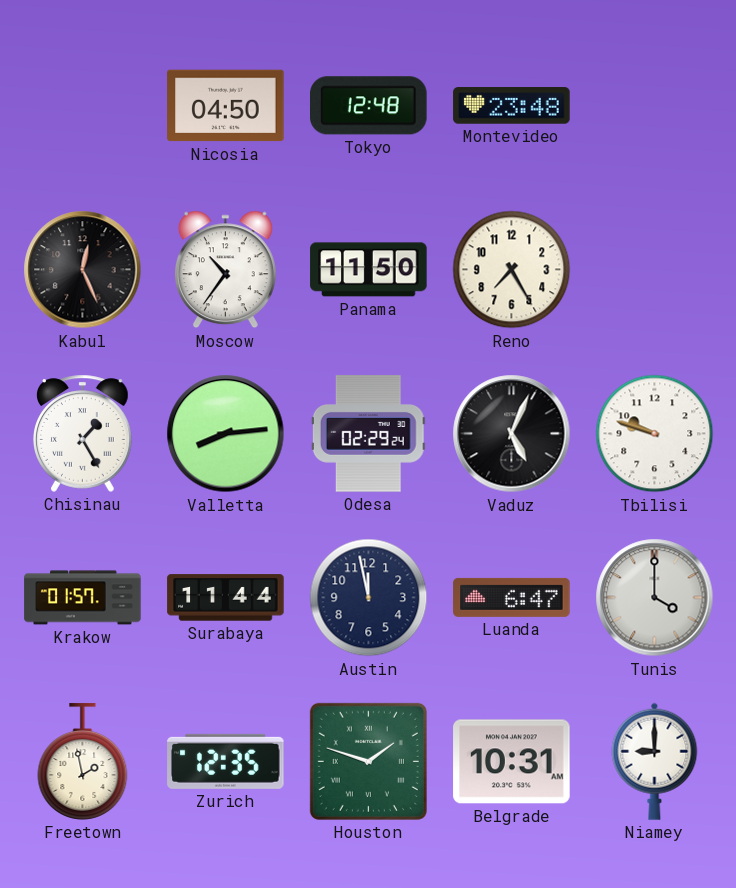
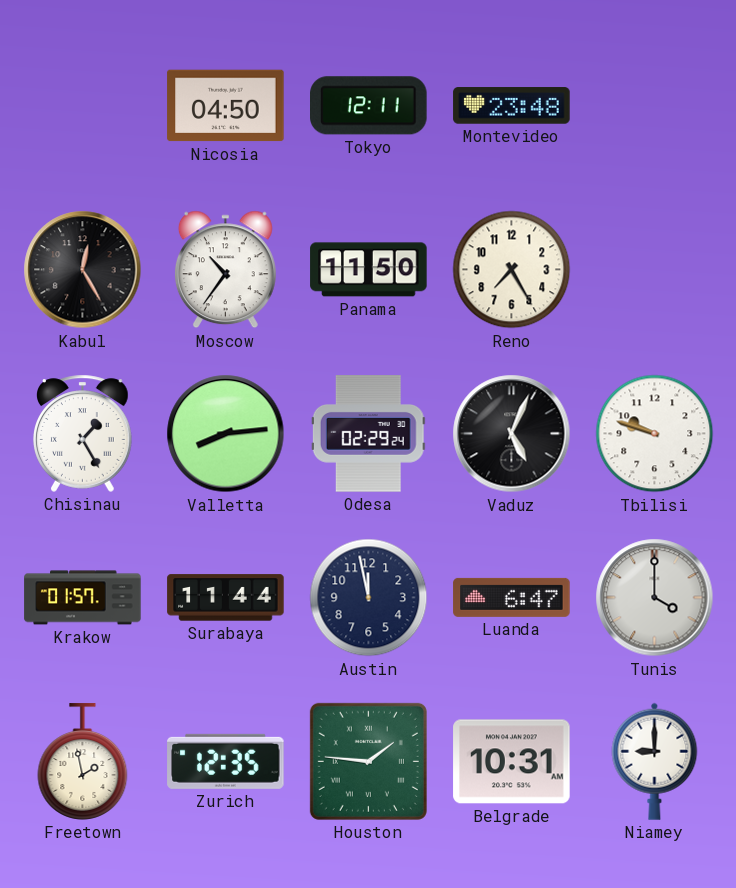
Tokyo: 12:48 -> 12:11 (369, 106)
Kabul: 12:26 -> 12:25 (83, 270)
Houston: 1:48 -> 1:46 (368, 761)
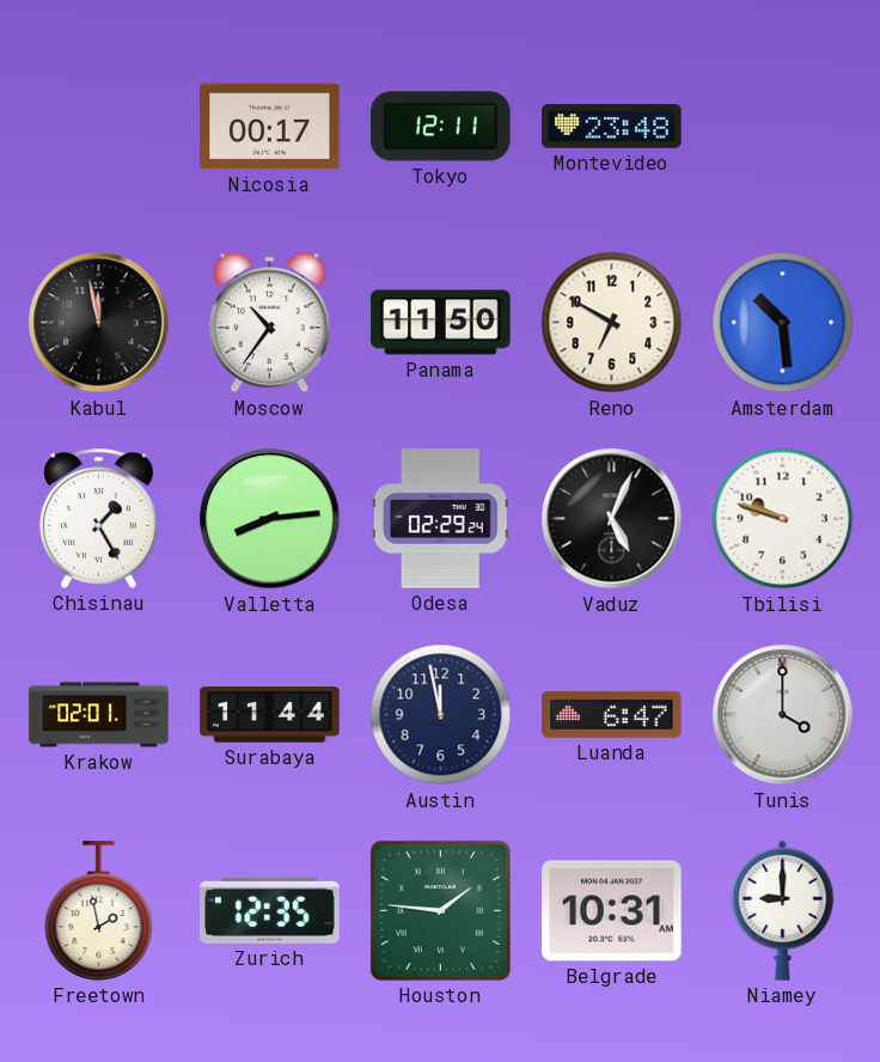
Nicosia: 04:50 -> 00:17 (270, 127)
Kabul: 12:25 -> 11:58 (99, 323)
Reno: 7:25 -> 6:50 (612, 323)
Amsterdam: none -> 10:29 (783, 323)
Krakow: 01:57 -> 02:01 (99, 715)
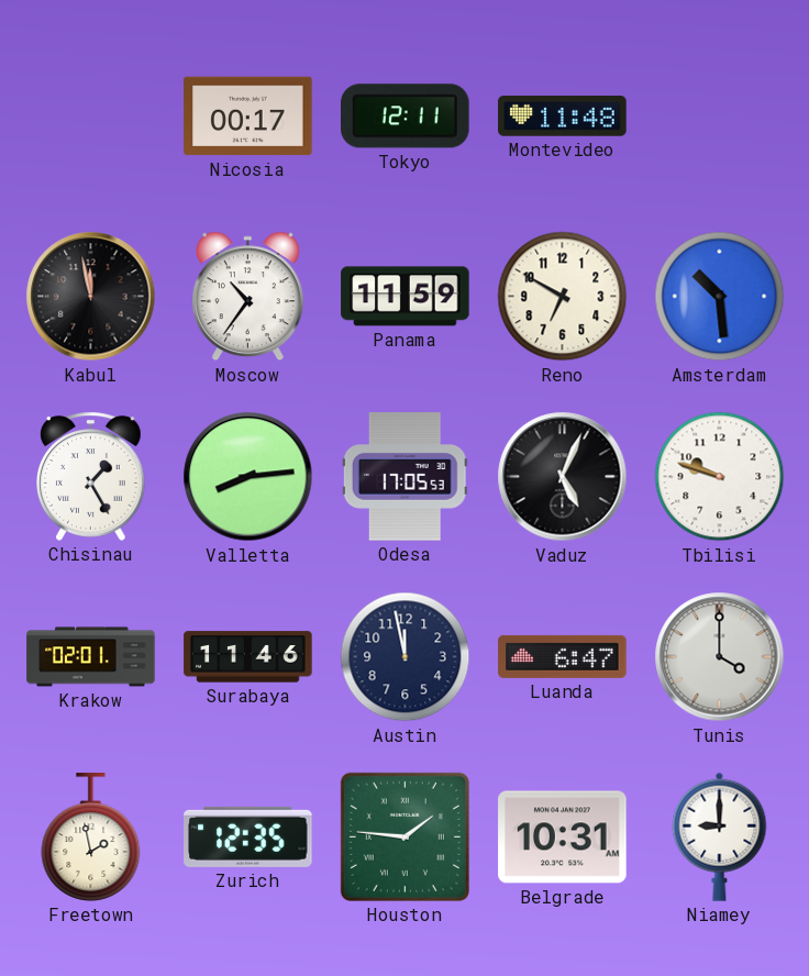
Montevideo: 23:48 -> 11:48 (563, 117)
Panama: 11:50 -> 11:59 (406, 297)
Odesa: 02:29 -> 17:05 (404, 477)
Surabaya: 11:44 -> 11:46 (248, 657)
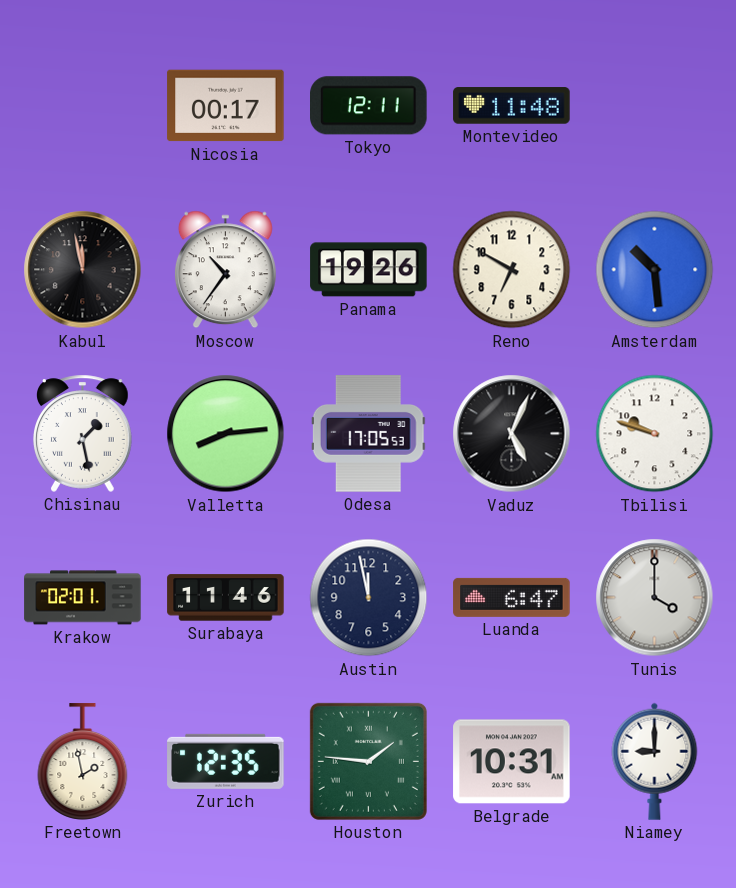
Panama: 11:59 -> 19:26 (369, 270)
Chisinau: 1:25 -> 1:28 (83, 433)
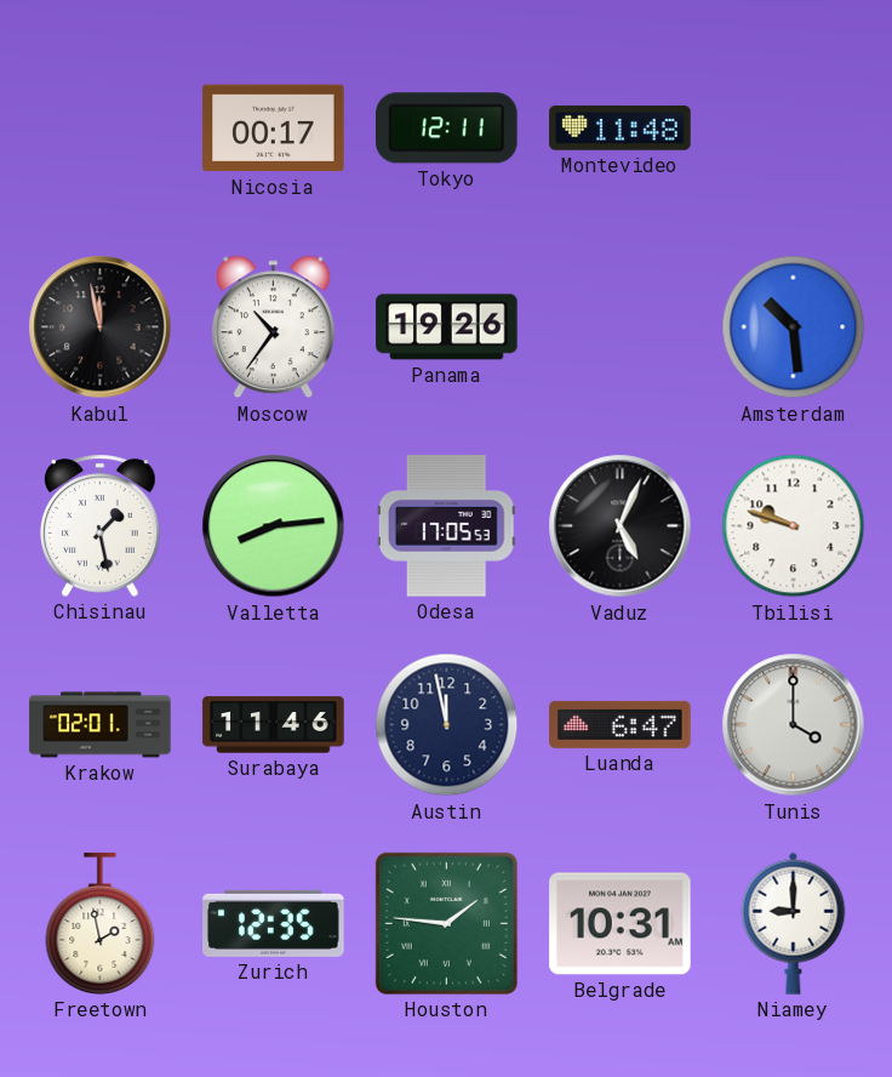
Reno: 6:50 -> none (512, 270)
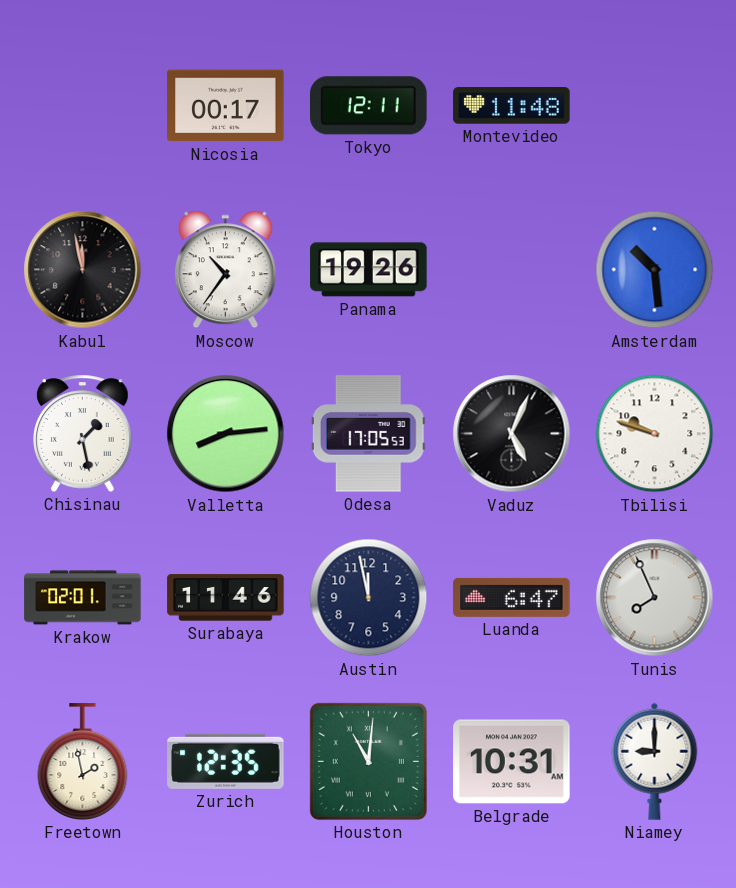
Tunis: 4:00 -> 7:56 (655, 598)
Houston: 1:46 -> 11:01 (368, 761)
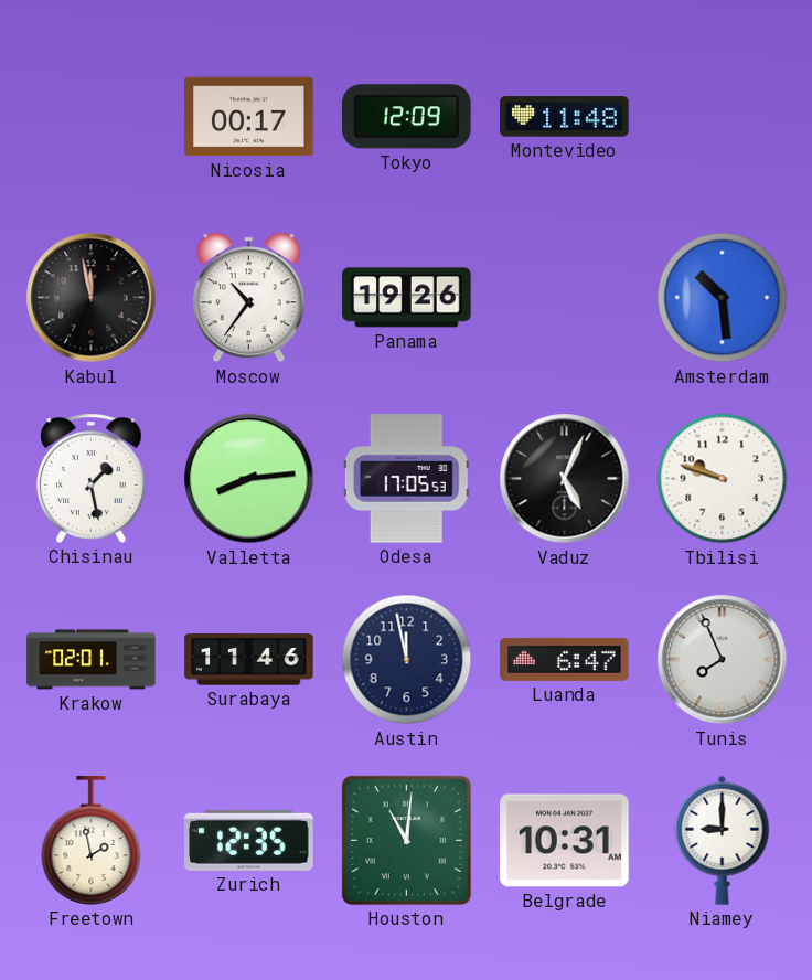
Tokyo: 12:11 -> 12:09 (407, 117)
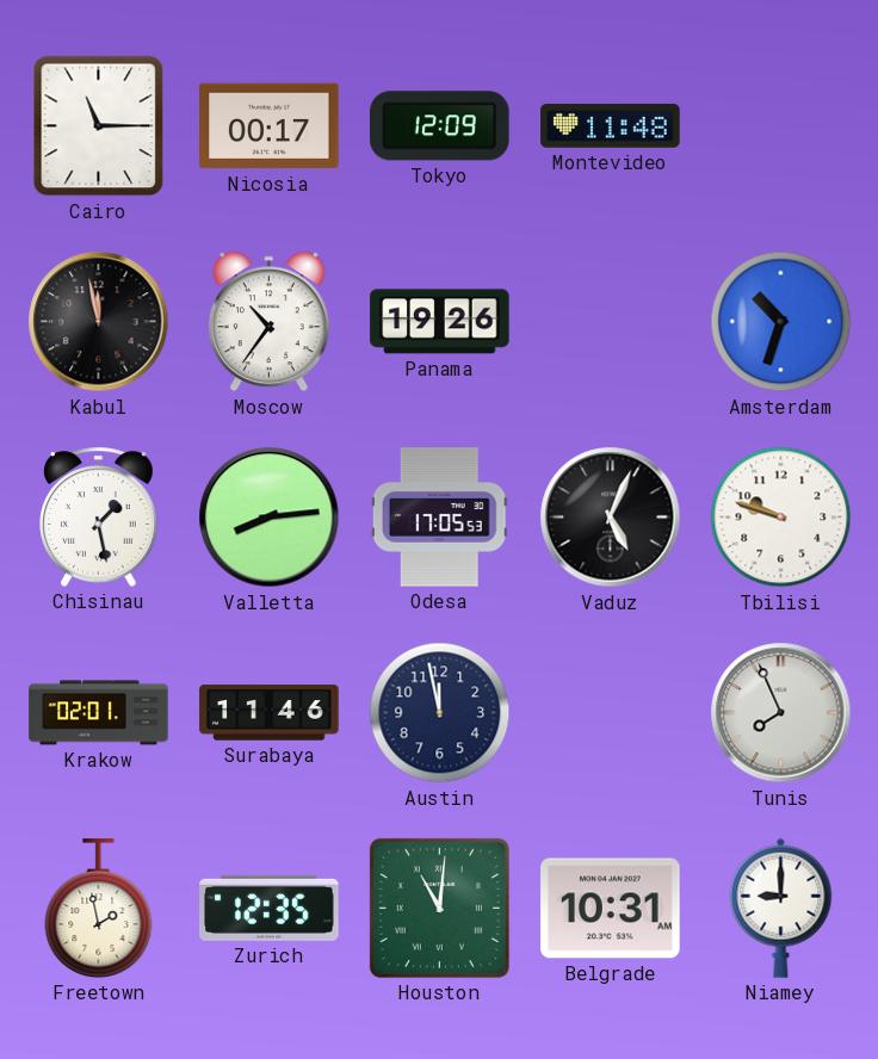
Cairo: none -> 11:15 (99, 126)
Amsterdam: 10:29 -> 10:33 (781, 322)
Luanda: 6:47 -> none (565, 659)
